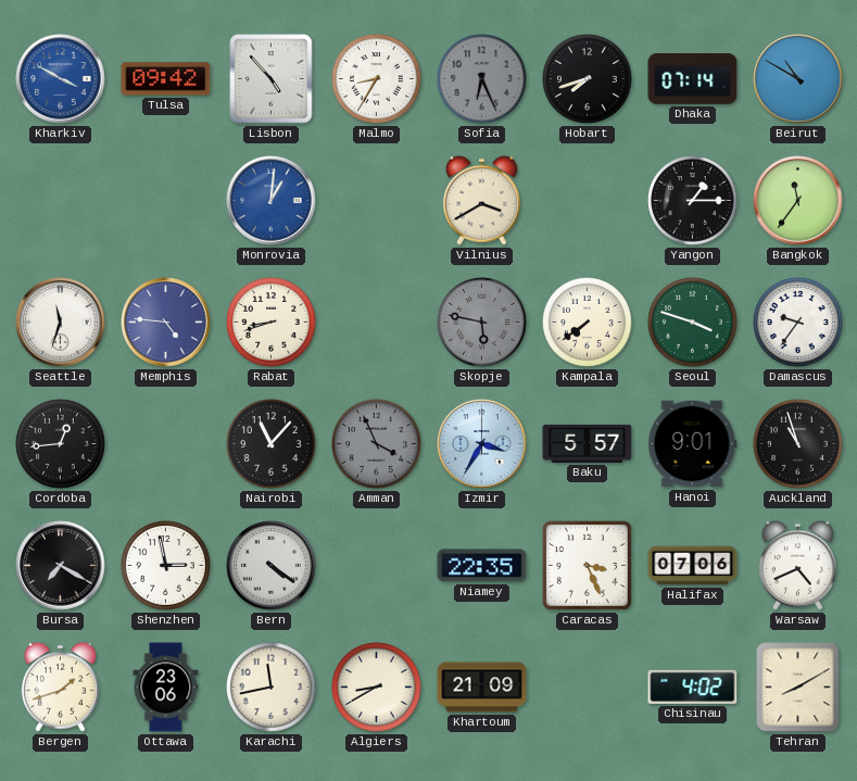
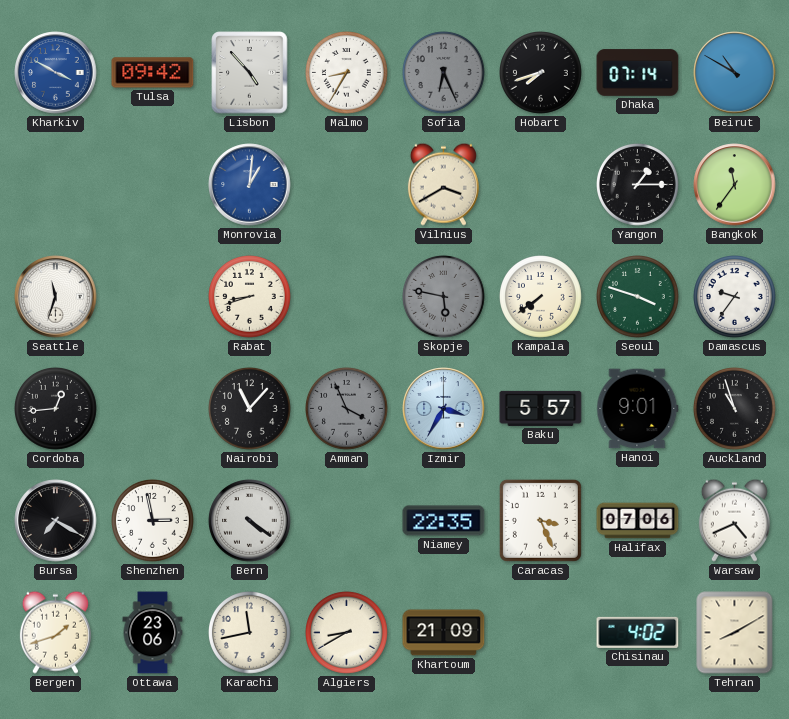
Memphis: 4:46 -> none (166, 323)
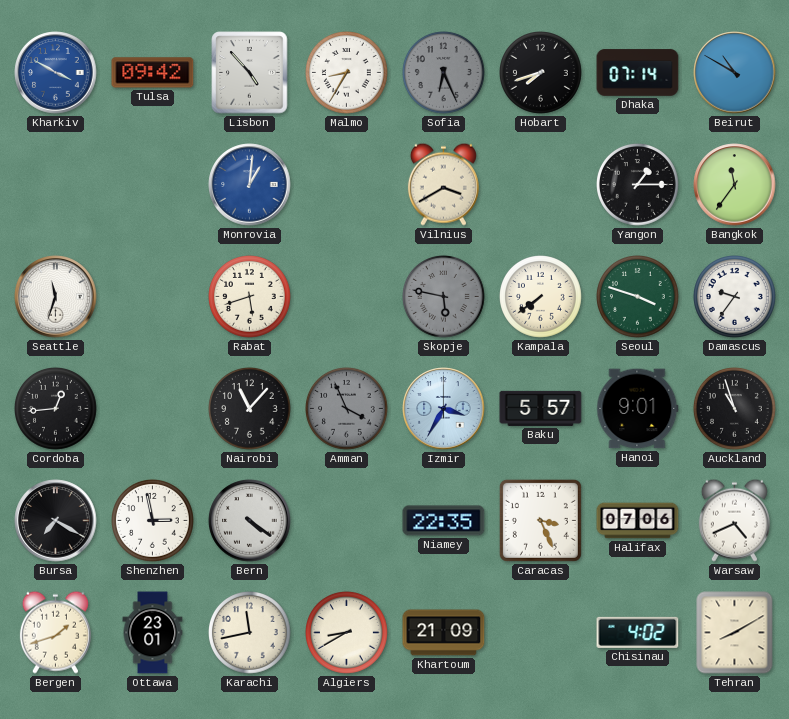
Rabat: 8:42 -> 5:42 (250, 297)
Ottawa: 23:06 -> 23:01 (153, 633)
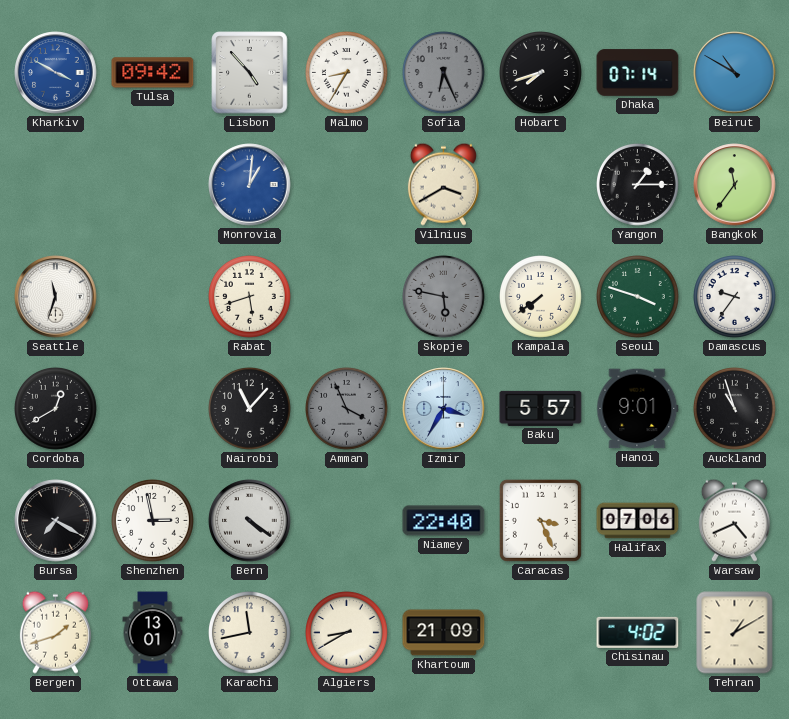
Cordoba: 12:44 -> 12:40 (56, 409)
Niamey: 22:35 -> 22:40 (444, 521)
Ottawa: 23:01 -> 13:01 (153, 633)
Tehran: 8:10 -> 1:10 (735, 633)
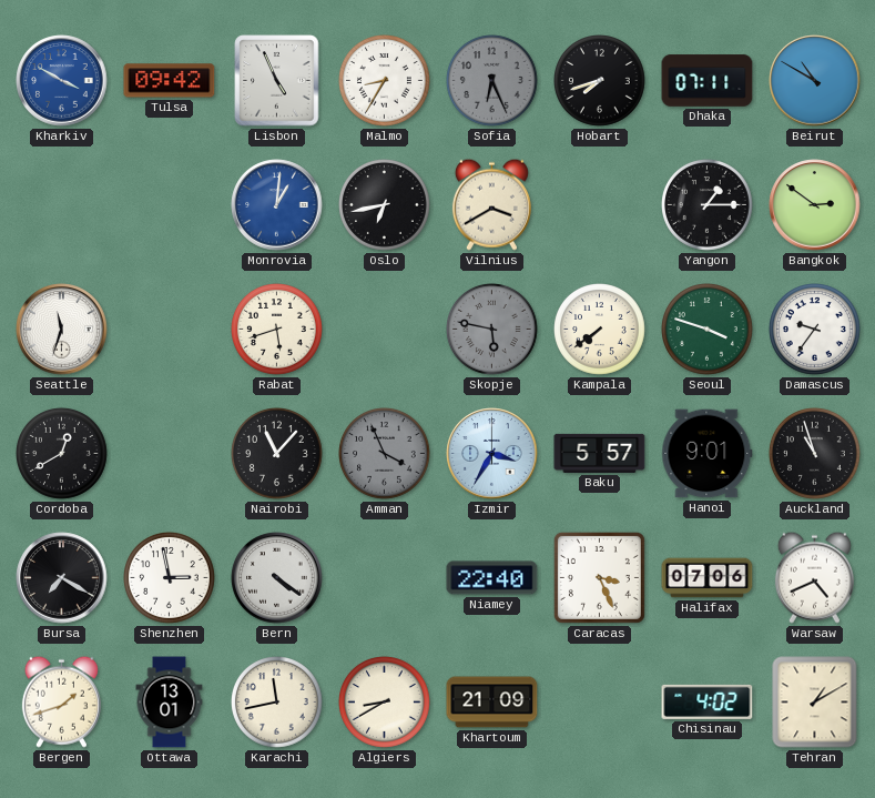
Lisbon: 4:53 -> 4:56 (277, 81)
Dhaka: 07:14 -> 07:11 (708, 81)
Oslo: none -> 6:43 (385, 205)
Bangkok: 11:36 -> 2:51 (815, 205)
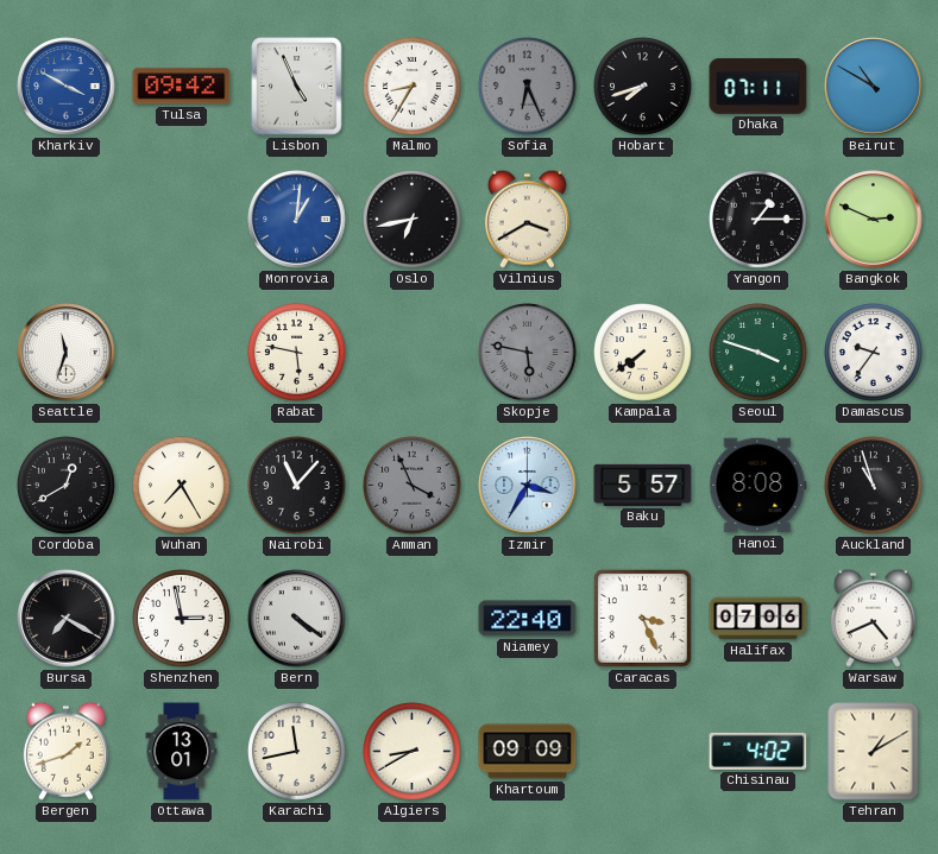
Bangkok: 2:51 -> 2:49 (874, 220)
Rabat: 5:42 -> 5:47 (297, 353)
Wuhan: none -> 7:25 (182, 486)
Hanoi: 9:01 -> 8:08 (758, 486)
Khartoum: 21:09 -> 09:09 (528, 752)
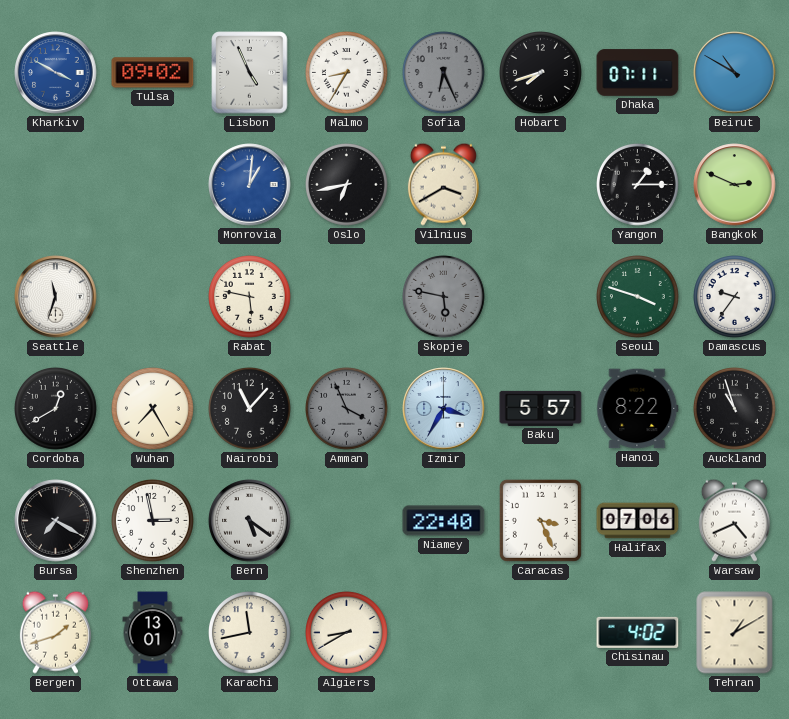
Tulsa: 09:42 -> 09:02 (153, 73)
Kampala: 7:39 -> none (643, 353)
Hanoi: 8:08 -> 8:22 (638, 409)
Bern: 4:21 -> 5:21 (250, 521)
Khartoum: 09:09 -> none (528, 752)
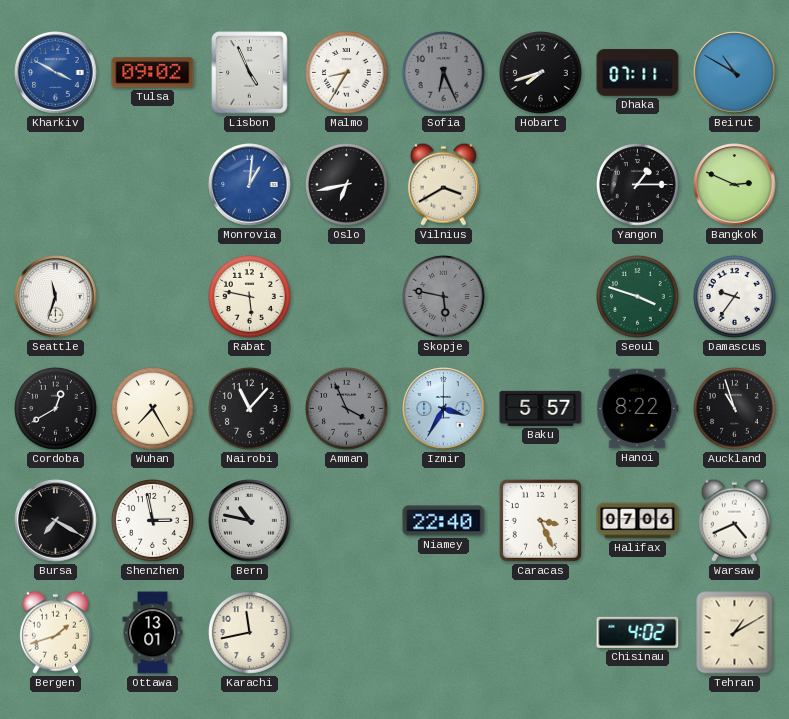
Bern: 5:21 -> 10:47 (250, 521)
Algiers: 8:40 -> none (347, 633)
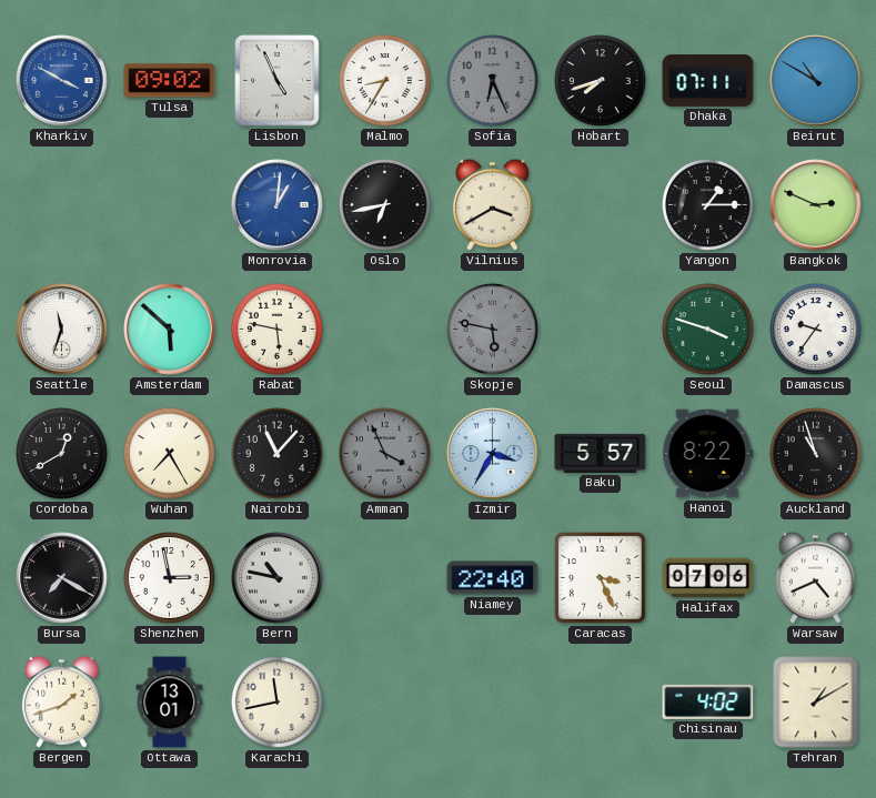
Amsterdam: none -> 5:52 (170, 330)
